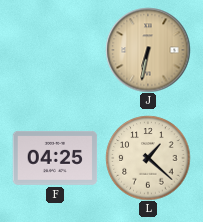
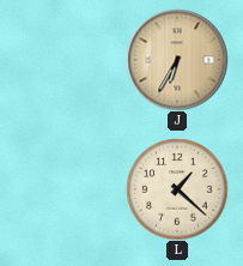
J: 6:32 -> 6:35 (177, 60)
F: 04:25 -> none (55, 158)
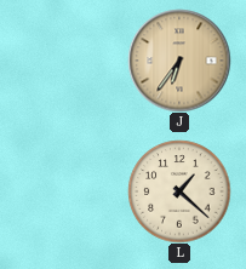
J: 6:35 -> 6:36 (179, 61)
